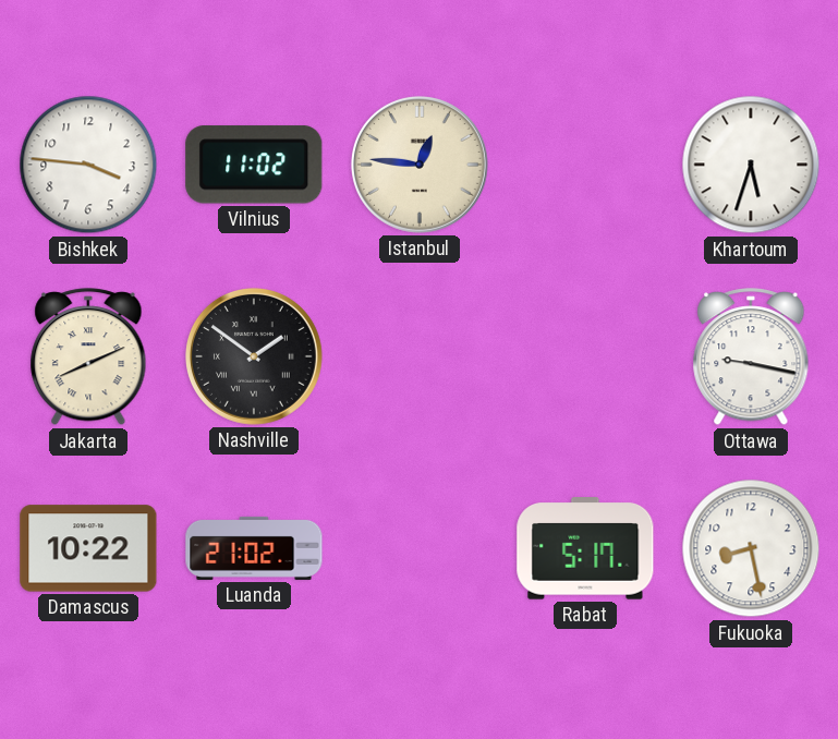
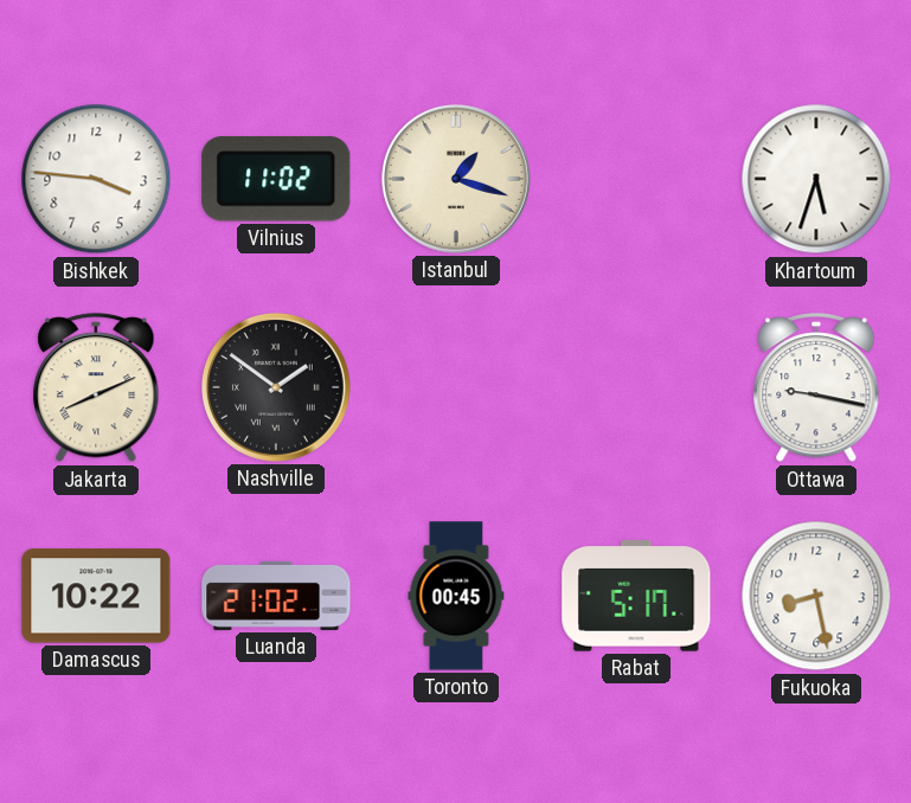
Istanbul: 12:46 -> 1:18 (456, 179)
Toronto: none -> 00:45 (456, 596)
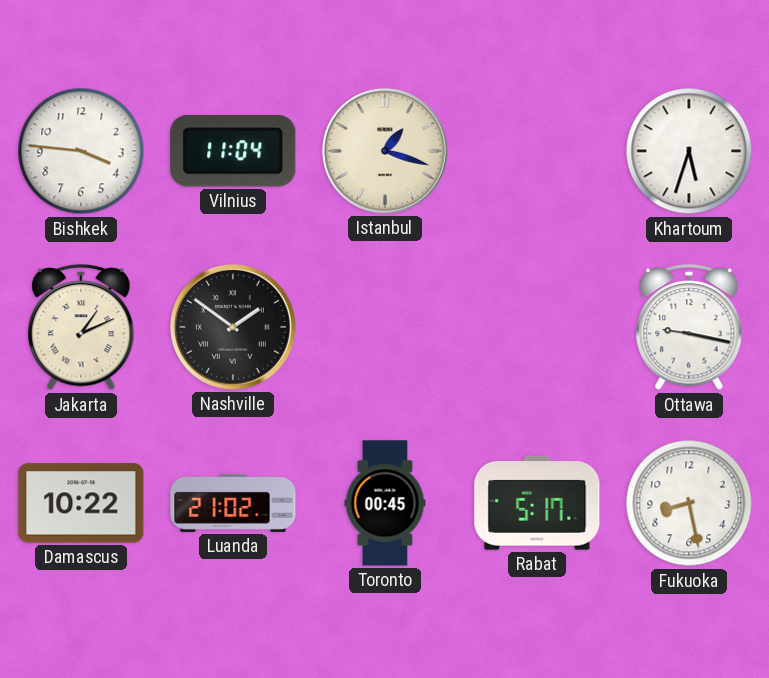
Vilnius: 11:02 -> 11:04 (233, 152)
Jakarta: 8:11 -> 1:11 (81, 328)
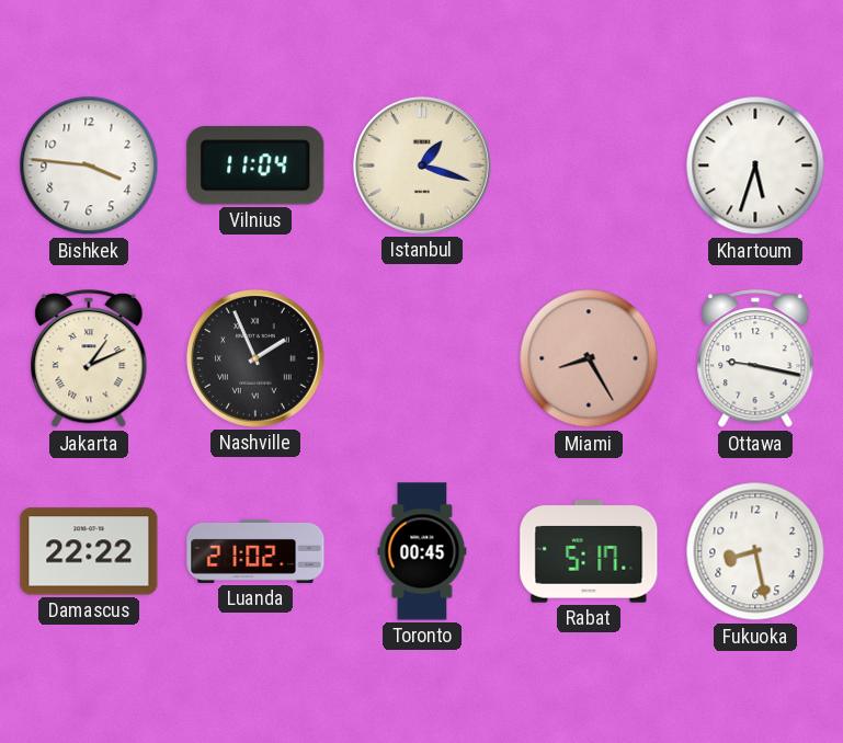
Nashville: 1:51 -> 1:56 (255, 358)
Miami: none -> 8:25 (589, 358)
Damascus: 10:22 -> 22:22 (89, 551)
